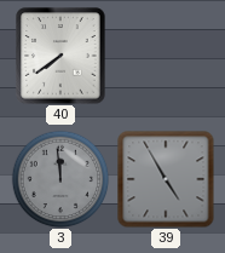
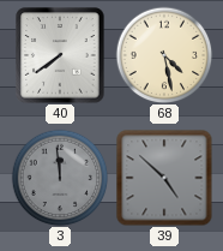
68: none -> 4:28 (164, 55)
39: 4:55 -> 4:52 (164, 178)
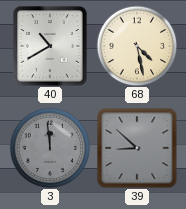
40: 7:39 -> 10:40 (50, 46)
39: 4:52 -> 8:52 (137, 148)
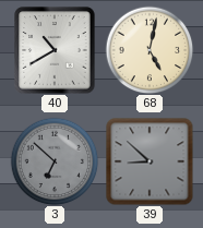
68: 4:28 -> 5:02 (150, 50)
3: 11:59 -> 6:52 (55, 161)
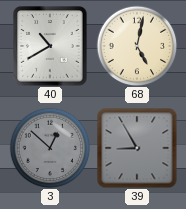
3: 6:52 -> 12:52 (50, 148)
39: 8:52 -> 8:55 (137, 148)
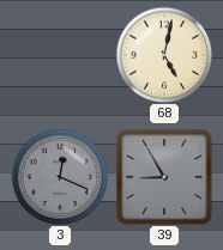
40: 10:40 -> none (50, 46)
3: 12:52 -> 12:19 (60, 177)
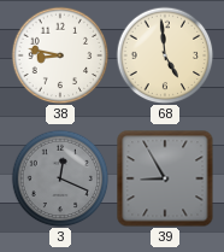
38: none -> 8:47 (60, 55)
68: 5:02 -> 4:59 (165, 55)
